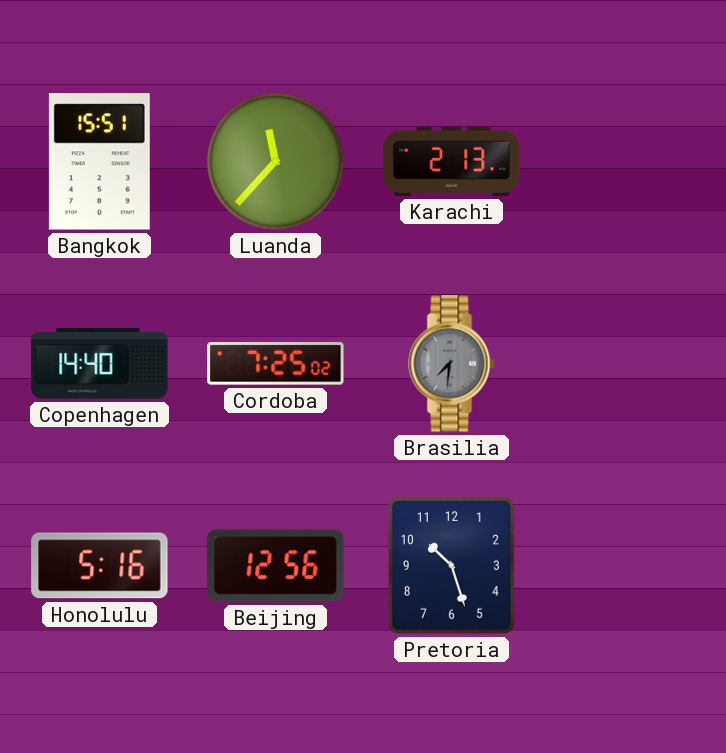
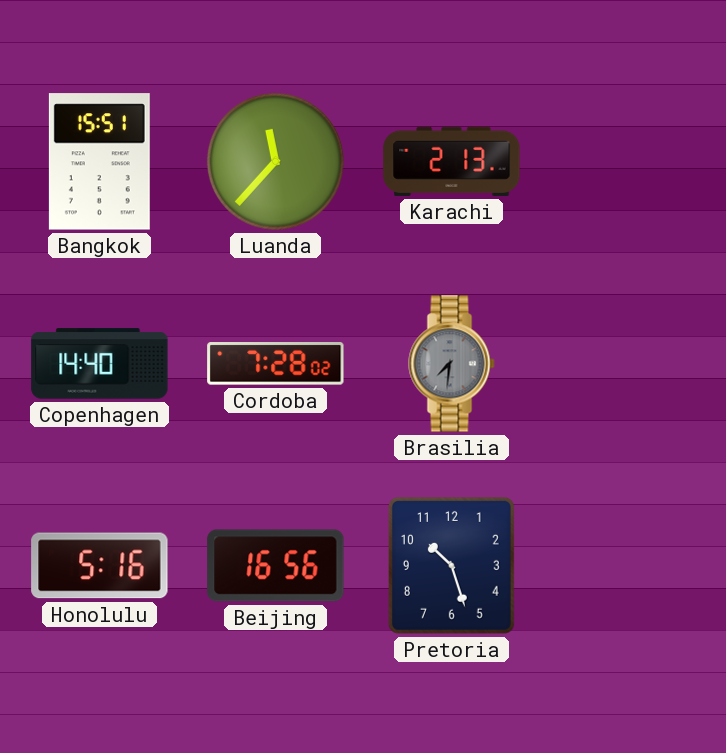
Cordoba: 7:25 -> 7:28 (276, 364)
Beijing: 12:56 -> 16:56 (276, 566)
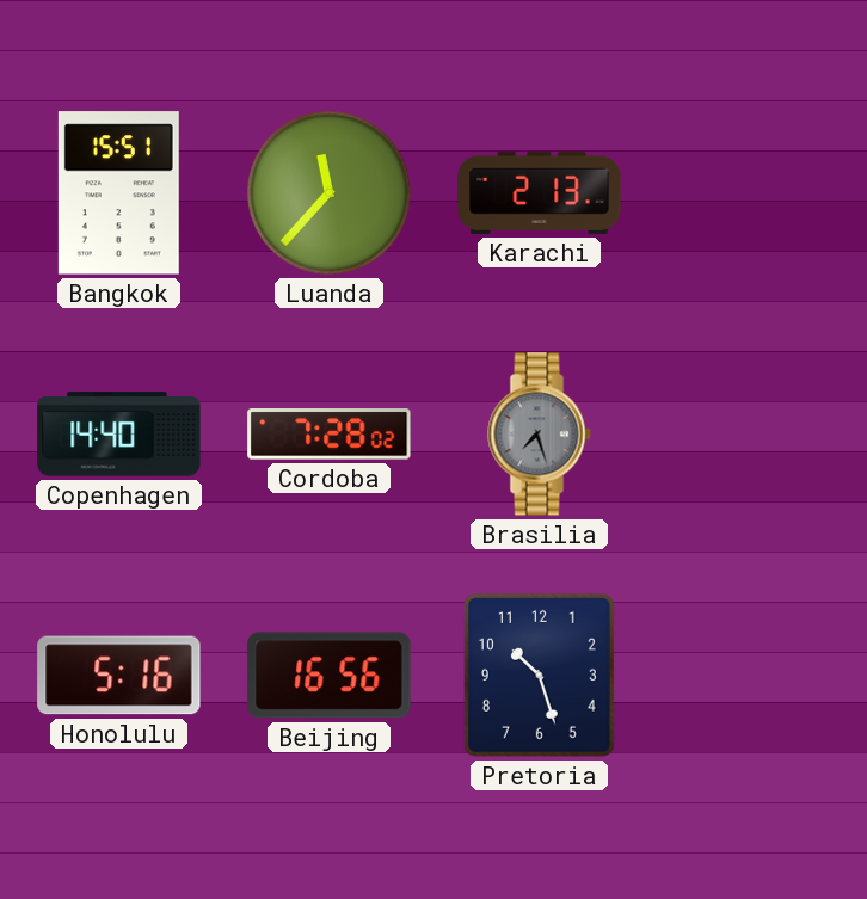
Brasilia: 7:31 -> 7:27 (540, 435)
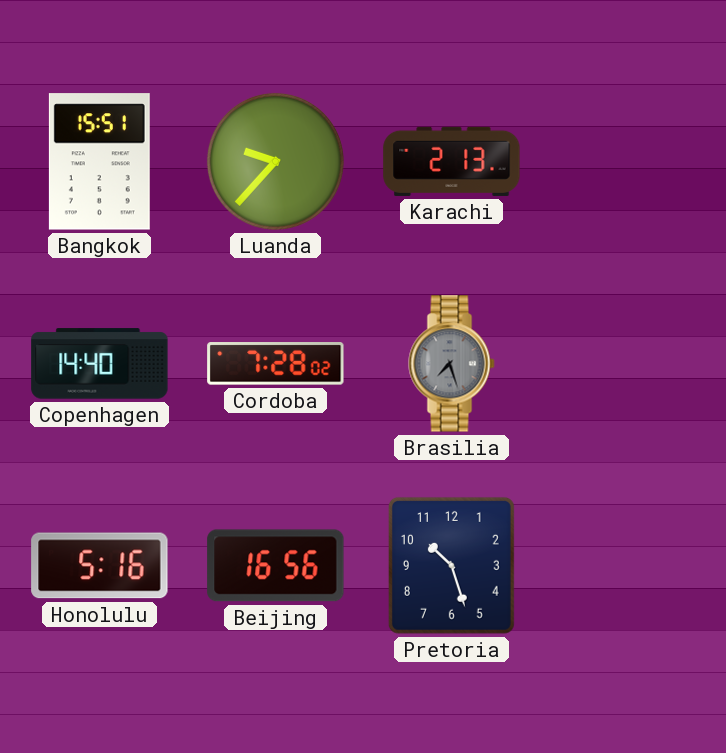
Luanda: 11:37 -> 9:37 (275, 161)
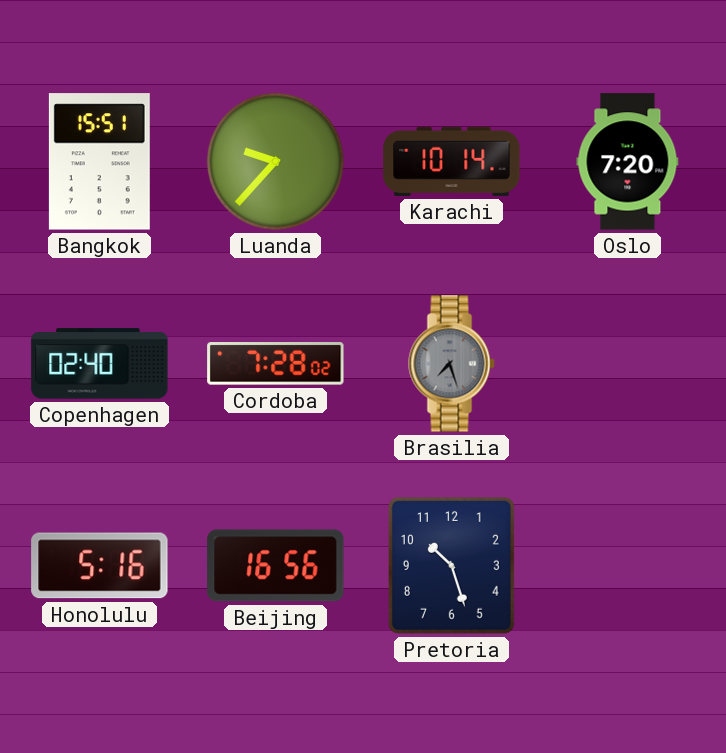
Karachi: 2:13 -> 10:14 (452, 161)
Oslo: none -> 7:20 (628, 162)
Copenhagen: 14:40 -> 02:40 (100, 364)
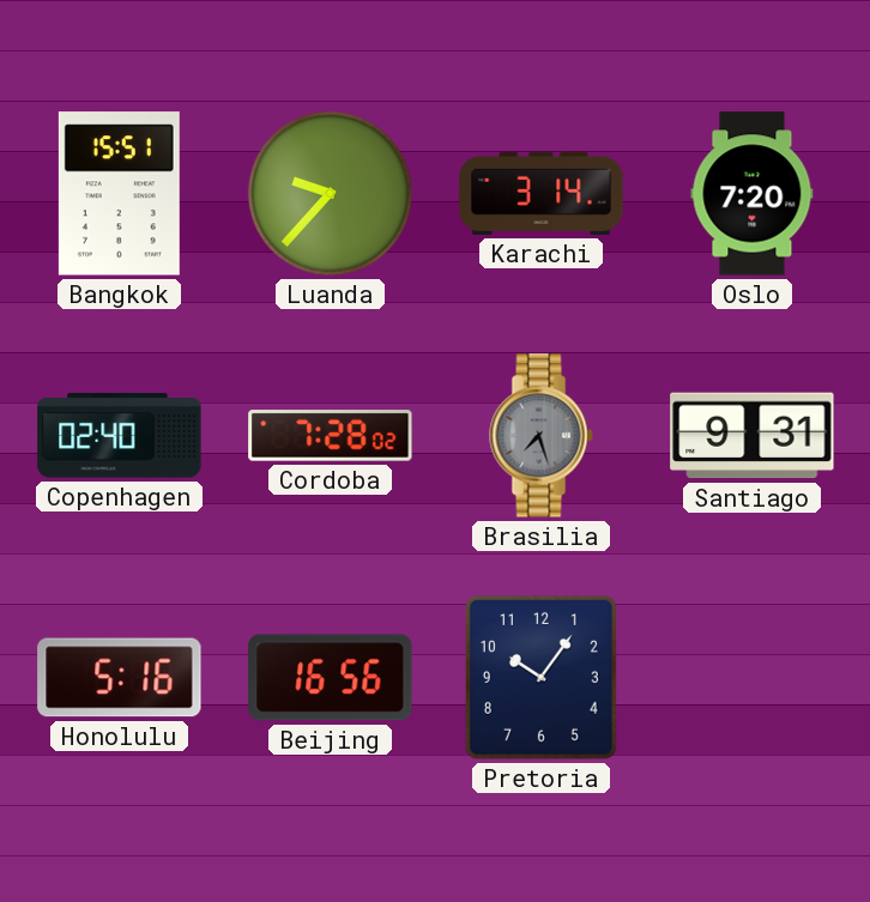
Karachi: 10:14 -> 3:14 (542, 193)
Santiago: none -> 9:31 (753, 436)
Pretoria: 10:27 -> 10:06 (540, 677)
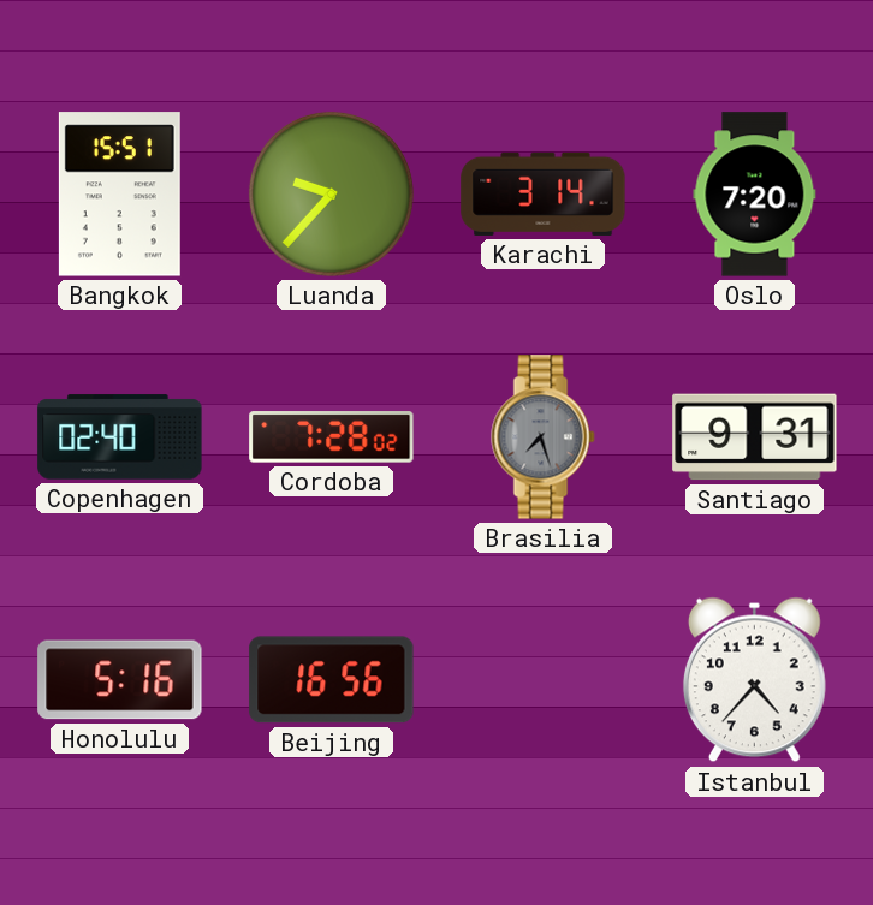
Pretoria: 10:06 -> none (540, 677)
Istanbul: none -> 4:37 (754, 680)
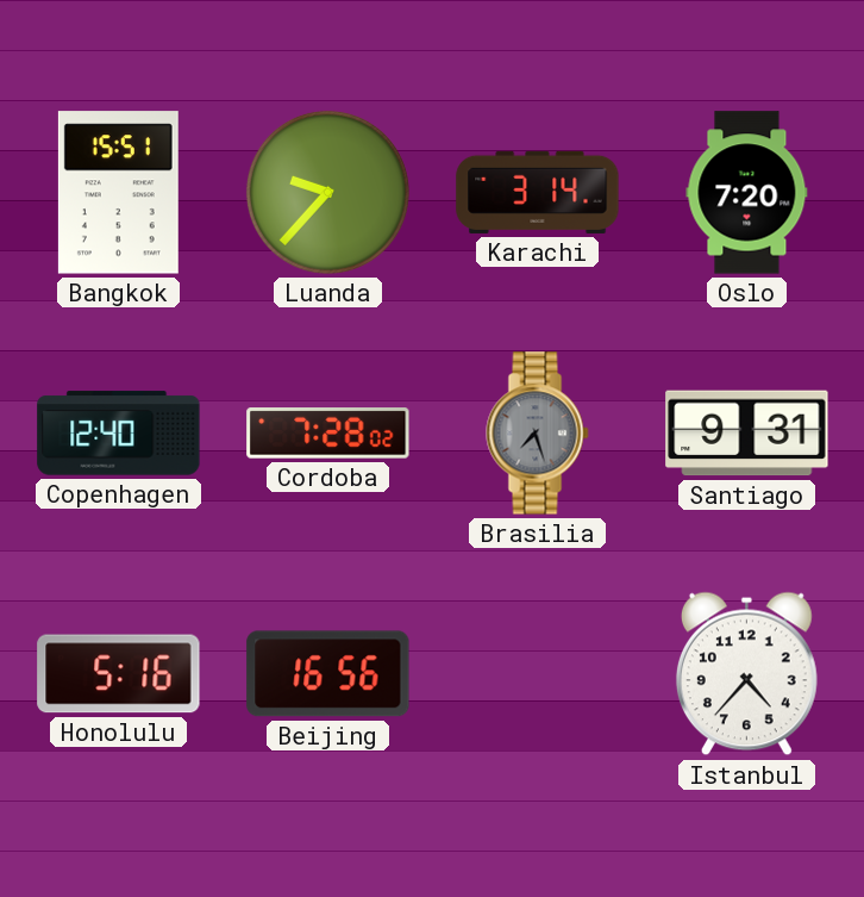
Copenhagen: 02:40 -> 12:40 (119, 434)
